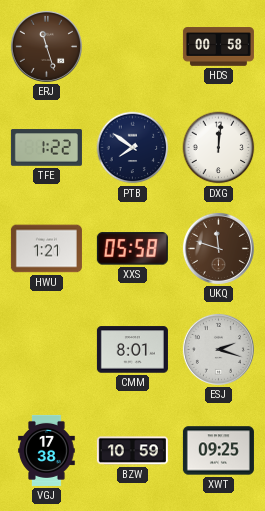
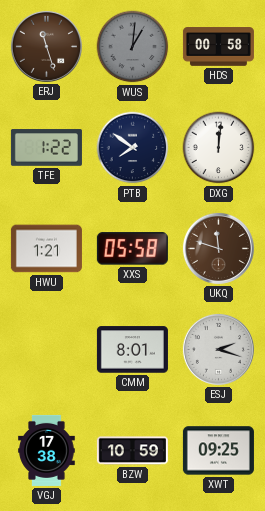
WUS: none -> 1:01 (133, 47)
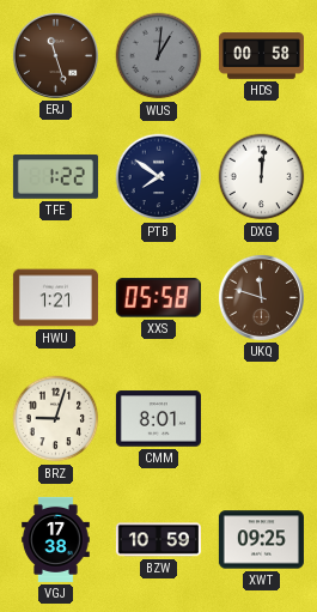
BRZ: none -> 9:03 (56, 419)
ESJ: 2:18 -> none (218, 349)
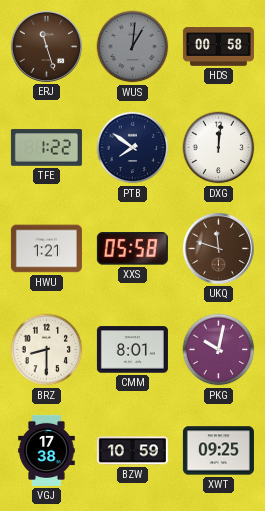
BRZ: 9:03 -> 8:30 (47, 350)
PKG: none -> 10:02 (219, 350)
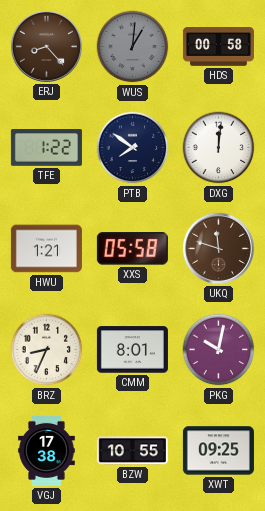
ERJ: 11:27 -> 8:23 (46, 46)
BRZ: 8:30 -> 8:34 (47, 350)
BZW: 10:59 -> 10:55 (132, 451)
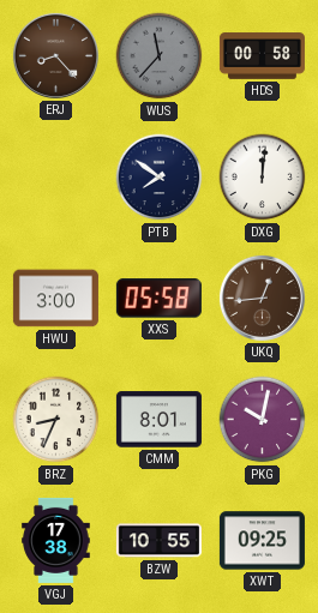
WUS: 1:01 -> 11:37 (160, 56)
TFE: 1:22 -> none (46, 148)
HWU: 1:21 -> 3:00 (55, 299)
UKQ: 11:48 -> 12:44 (262, 298)
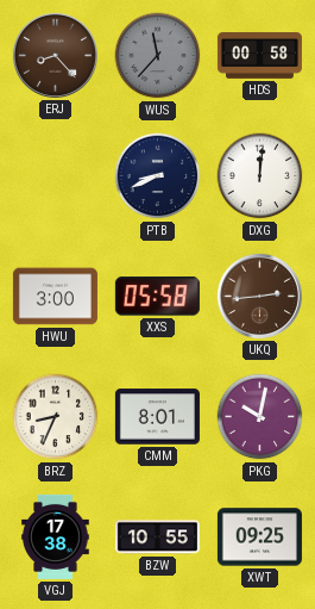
PTB: 7:51 -> 8:41 (158, 176)
UKQ: 12:44 -> 2:44 (259, 296)
